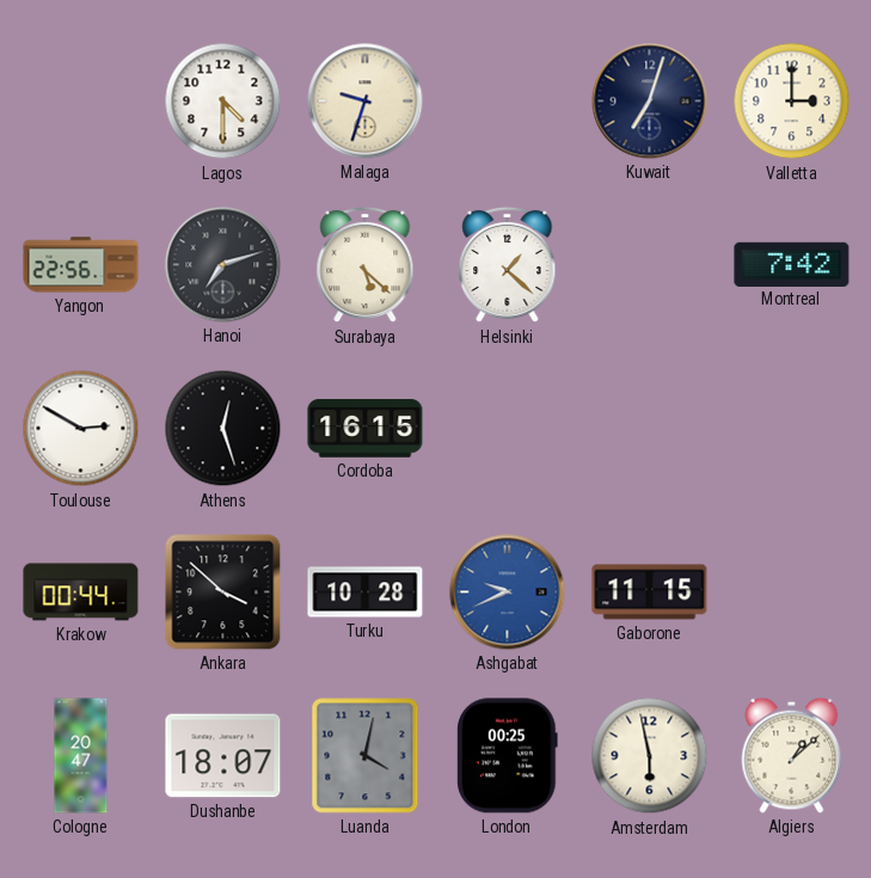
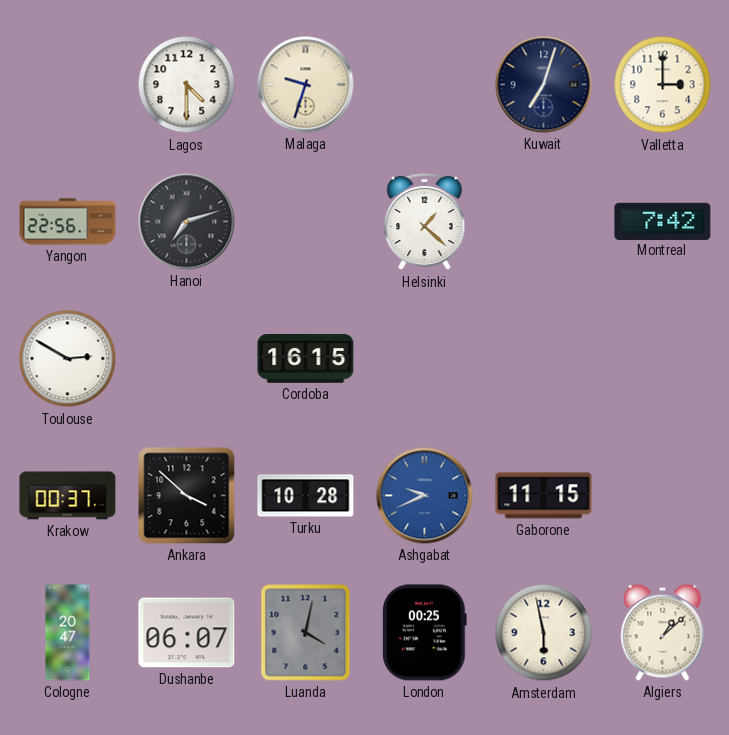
Surabaya: 5:22 -> none (366, 265)
Athens: 12:27 -> none (223, 429)
Krakow: 00:44 -> 00:37 (68, 496)
Dushanbe: 18:07 -> 06:07 (187, 633)
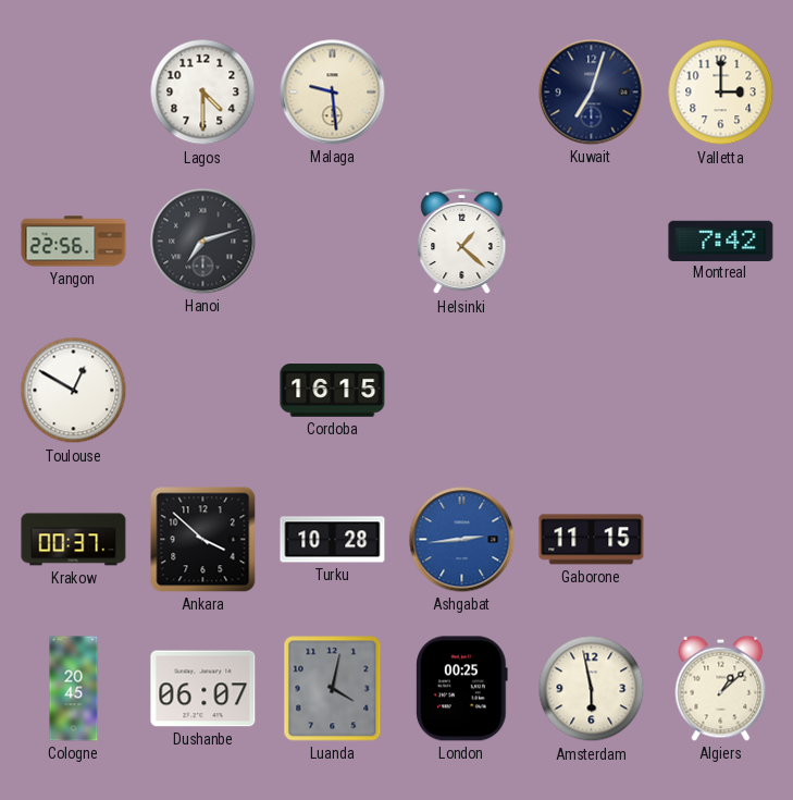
Malaga: 9:33 -> 9:29 (333, 93)
Toulouse: 2:50 -> 12:50 (74, 391)
Ashgabat: 9:41 -> 2:44 (462, 540)
Cologne: 20:47 -> 20:45 (74, 689)
